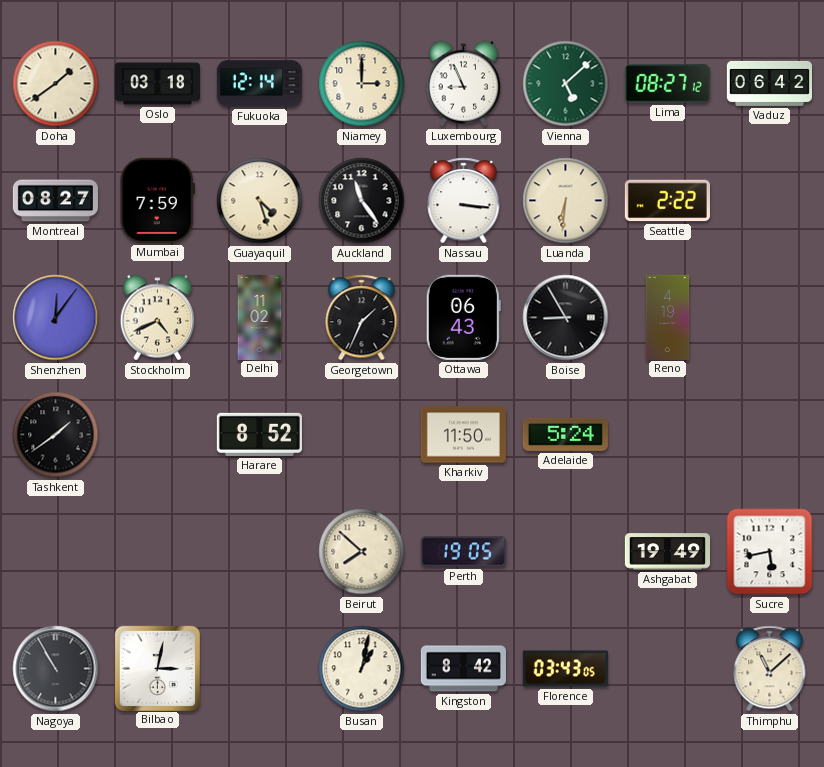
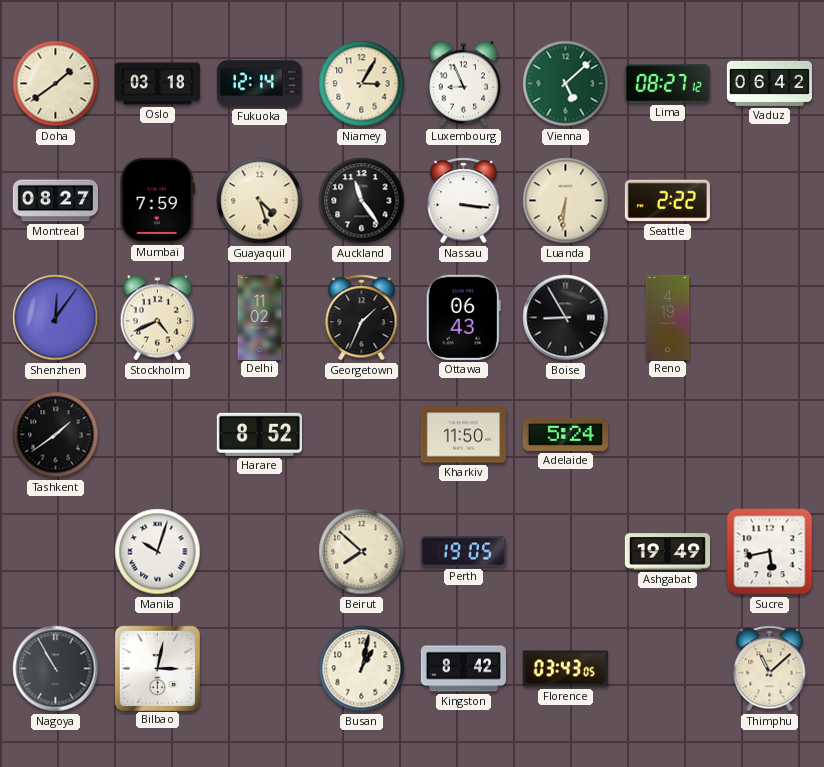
Niamey: 3:00 -> 3:05 (362, 84)
Manila: none -> 10:03 (158, 552)
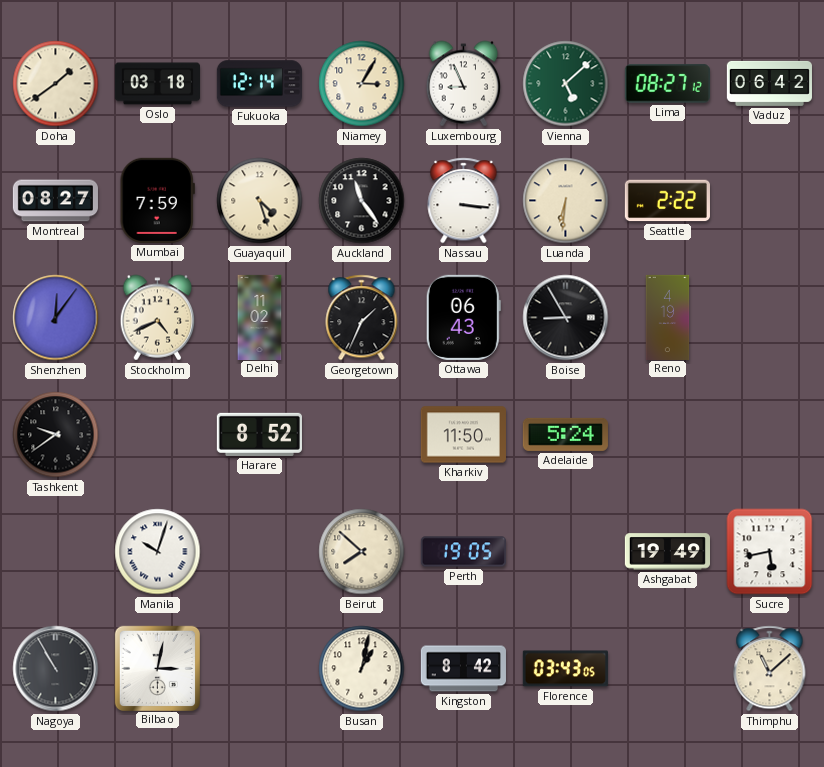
Tashkent: 1:39 -> 9:39 (56, 435)
